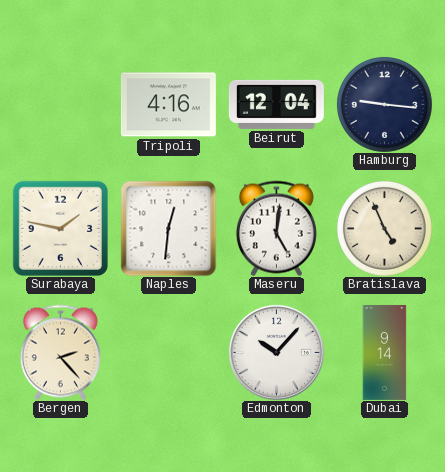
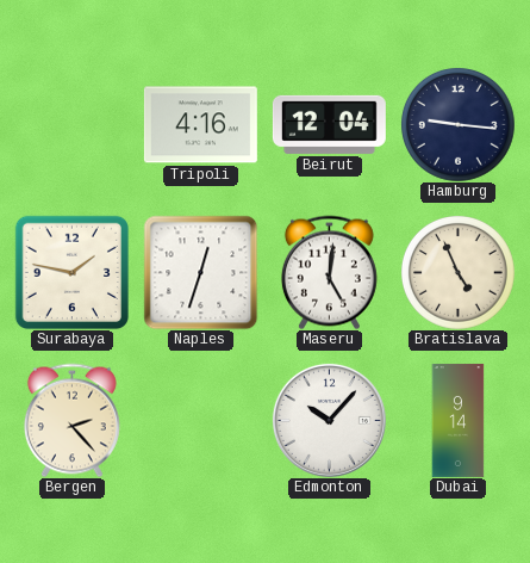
Naples: 12:31 -> 12:33 (200, 272)
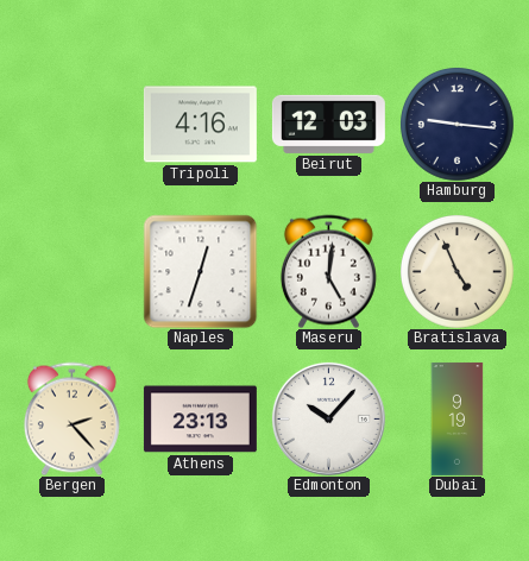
Beirut: 12:04 -> 12:03 (328, 124)
Surabaya: 1:47 -> none (71, 272)
Athens: none -> 23:13 (200, 420)
Dubai: 9:14 -> 9:19 (458, 418)
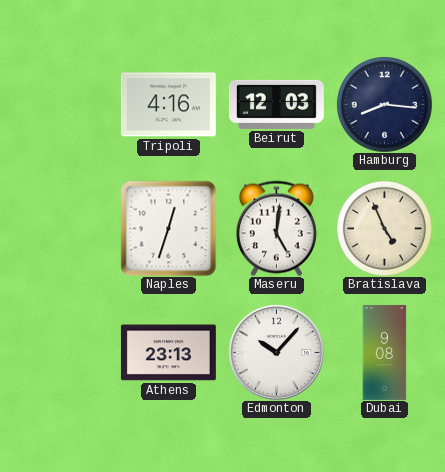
Hamburg: 9:16 -> 8:16 (385, 105)
Bergen: 2:23 -> none (71, 418)
Dubai: 9:19 -> 9:08 (385, 352)
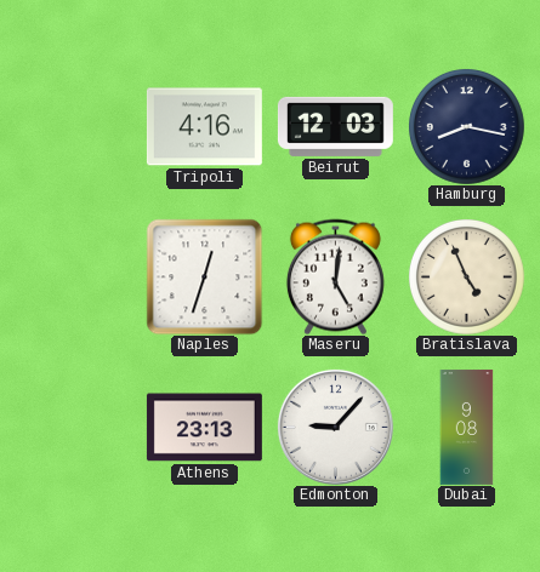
Hamburg: 8:16 -> 8:17 (467, 127)
Edmonton: 10:07 -> 9:07 (335, 427)
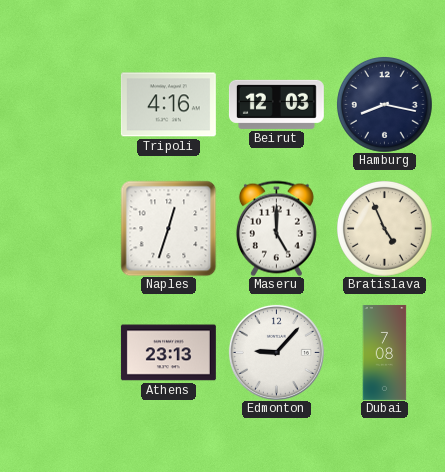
Maseru: 5:01 -> 5:00 (276, 228)
Dubai: 9:08 -> 7:08 (385, 352)
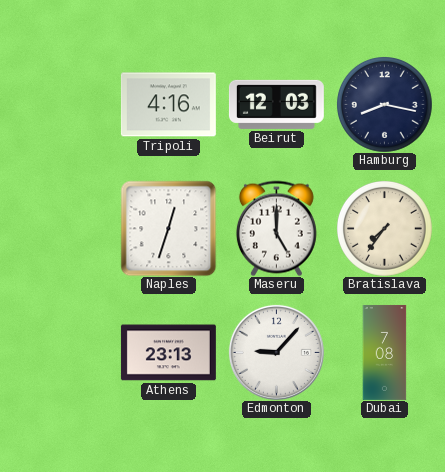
Bratislava: 4:56 -> 7:36 (385, 229)
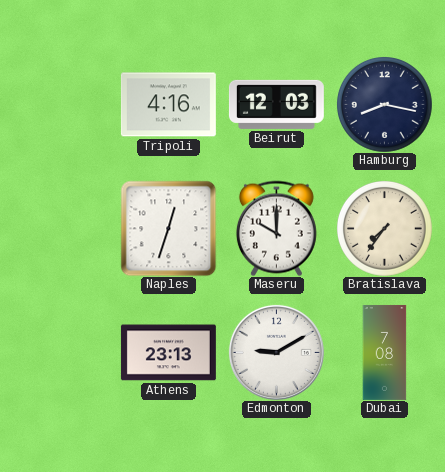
Maseru: 5:00 -> 10:00 (276, 228)
Edmonton: 9:07 -> 9:10 (276, 352)
